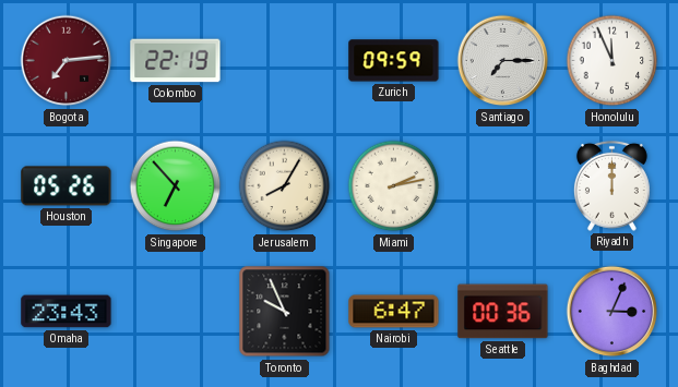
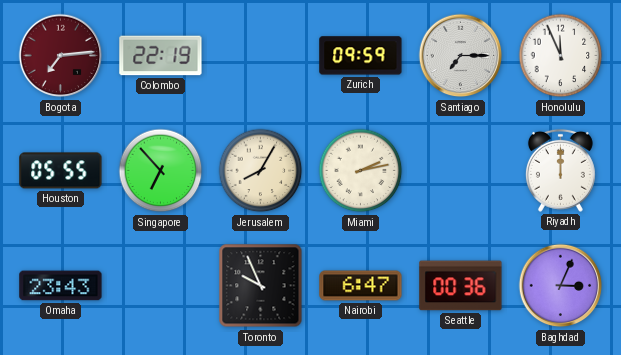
Houston: 05:26 -> 05:55 (61, 171)
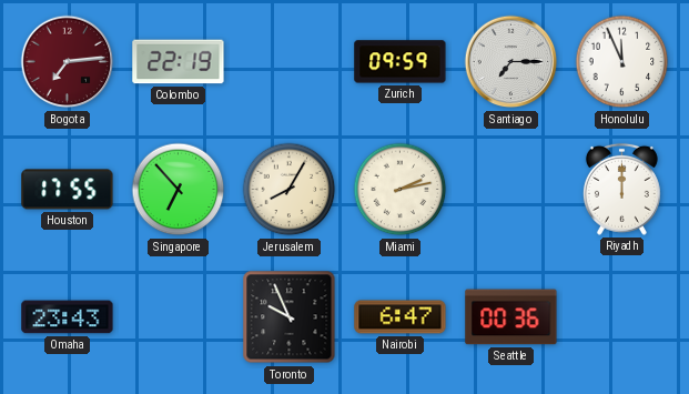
Houston: 05:55 -> 17:55 (68, 190)
Baghdad: 3:04 -> none (561, 286)
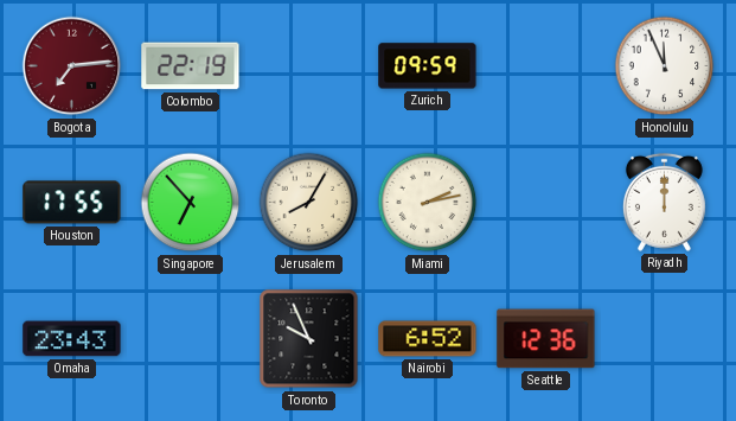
Santiago: 7:15 -> none (511, 62)
Nairobi: 6:47 -> 6:52 (428, 339)
Seattle: 00:36 -> 12:36 (546, 339)
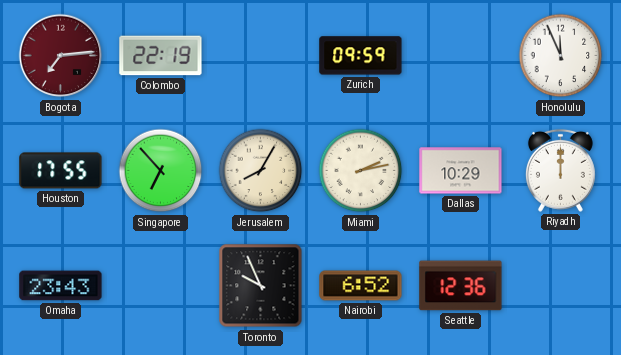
Dallas: none -> 10:29 (461, 171)
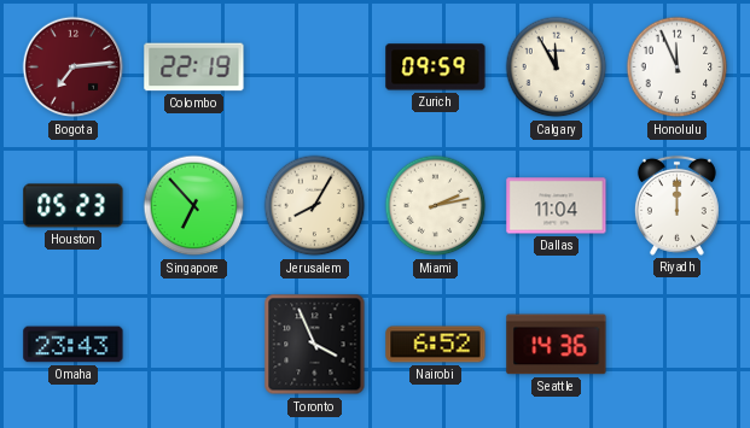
Calgary: none -> 11:55 (557, 68)
Houston: 17:55 -> 05:23 (74, 206)
Dallas: 10:29 -> 11:04 (557, 206)
Toronto: 9:56 -> 3:56 (315, 345)
Seattle: 12:36 -> 14:36 (557, 345)
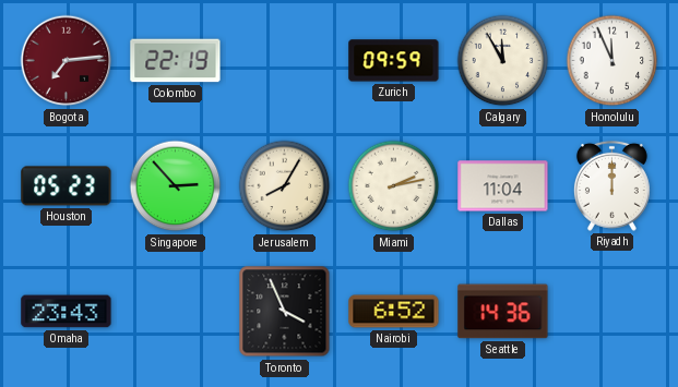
Singapore: 6:53 -> 2:53 (176, 186)
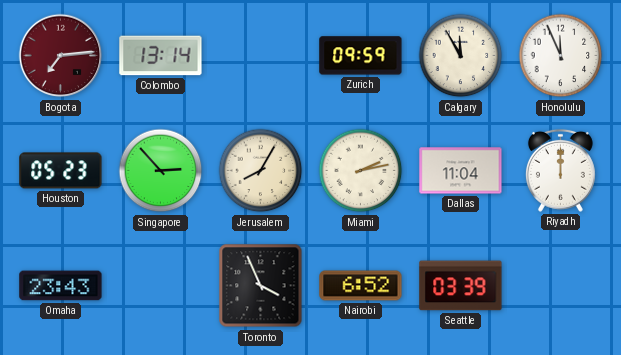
Colombo: 22:19 -> 13:14 (161, 56)
Seattle: 14:36 -> 03:39 (461, 286)
